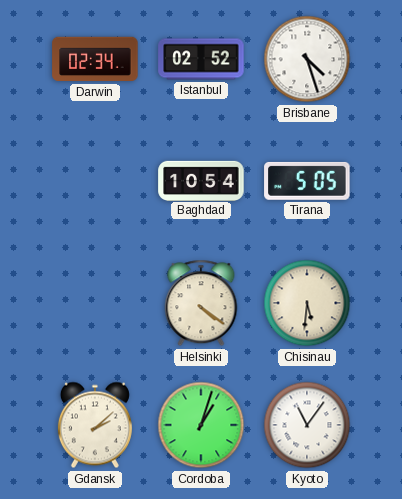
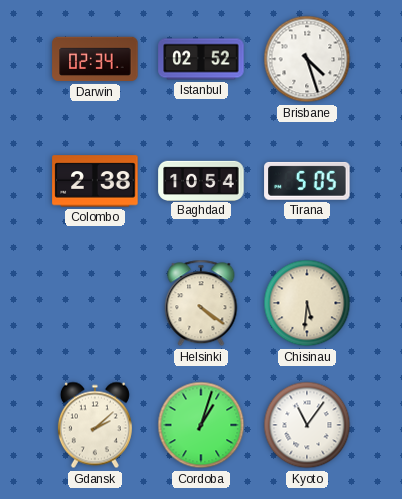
Colombo: none -> 2:38 (95, 181)
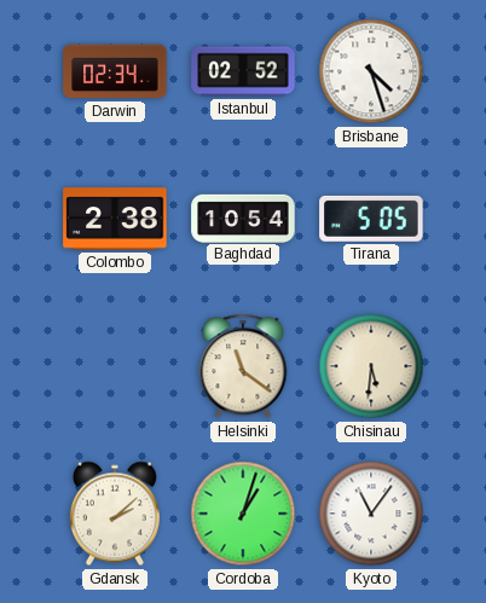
Helsinki: 4:21 -> 11:21 (243, 366)
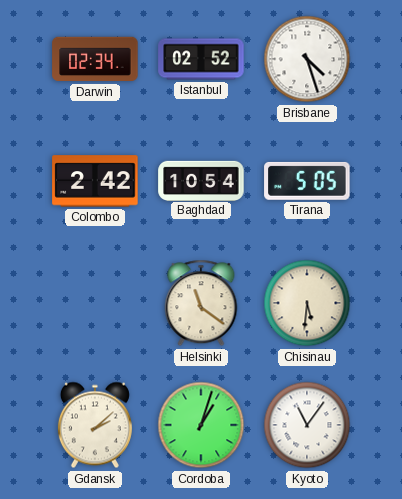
Colombo: 2:38 -> 2:42 (95, 181)
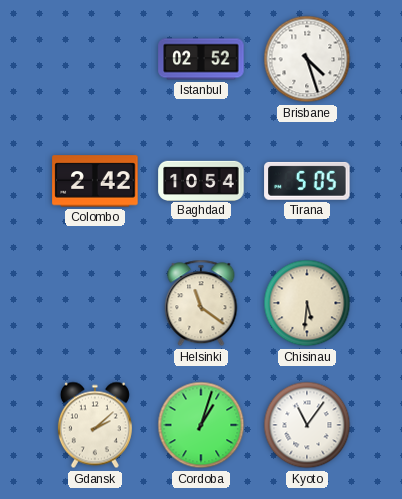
Darwin: 02:34 -> none (95, 59)
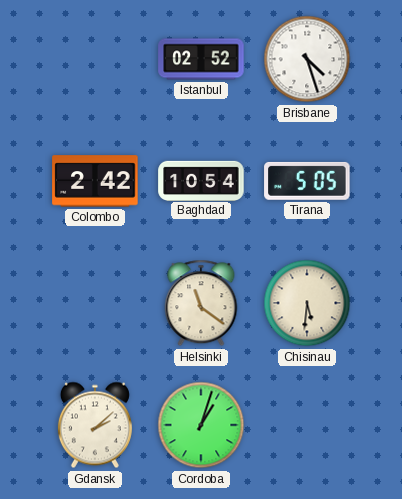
Kyoto: 11:06 -> none (307, 425)
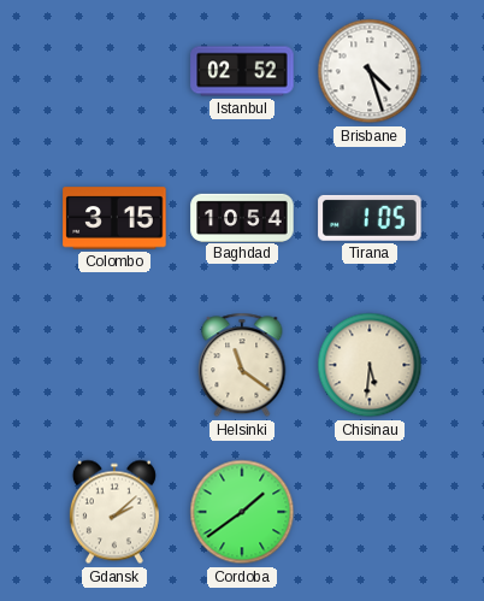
Colombo: 2:42 -> 3:15 (114, 218)
Tirana: 5:05 -> 1:05 (370, 218)
Cordoba: 1:03 -> 1:39 (242, 512)
